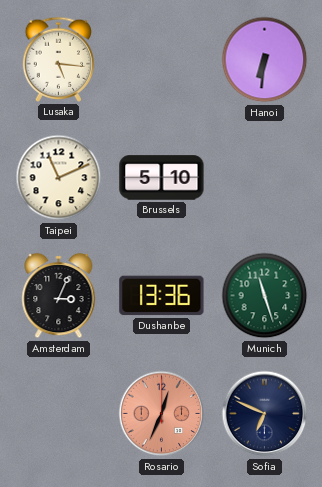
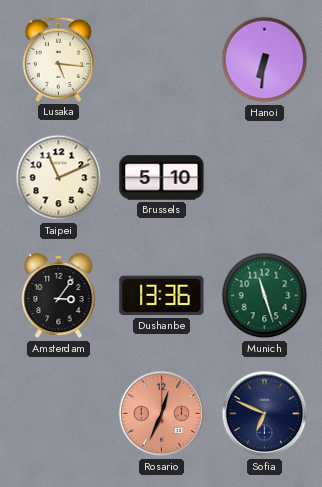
Amsterdam: 3:04 -> 3:06 (59, 296)
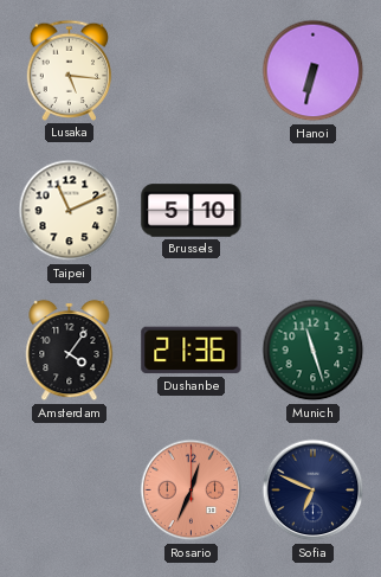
Hanoi: 6:31 -> 6:32 (314, 71)
Amsterdam: 3:06 -> 4:06 (70, 351)
Dushanbe: 13:36 -> 21:36 (192, 351)
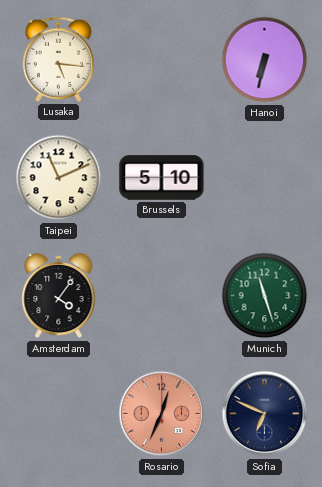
Dushanbe: 21:36 -> none (192, 351)
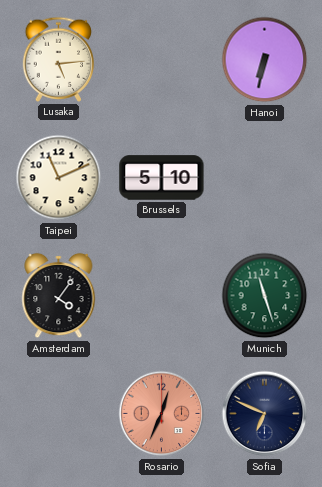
Lusaka: 5:16 -> 5:14 (59, 59)
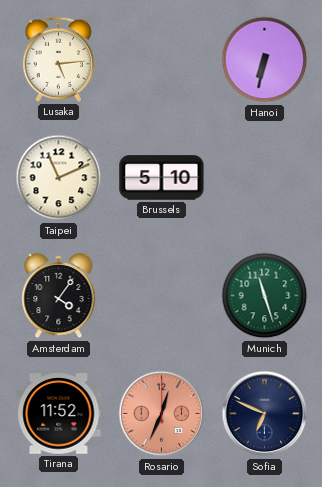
Tirana: none -> 11:52 (59, 414)
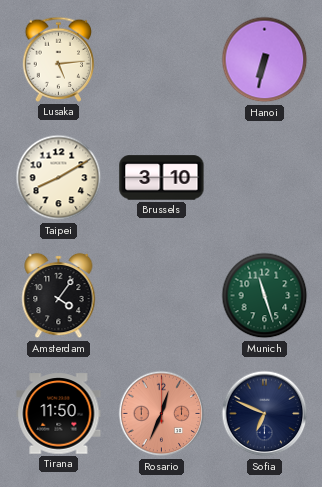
Taipei: 11:11 -> 8:10 (59, 178)
Brussels: 5:10 -> 3:10 (162, 178)
Tirana: 11:52 -> 11:50 (59, 414)
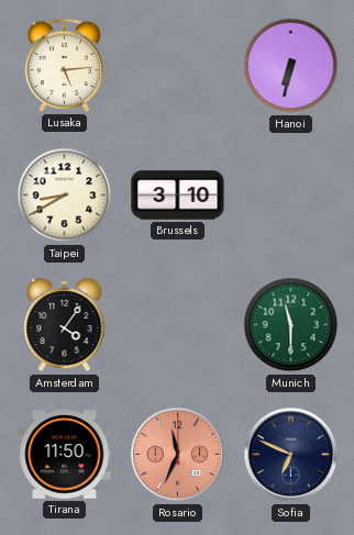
Taipei: 8:10 -> 8:40 (65, 196)
Munich: 11:27 -> 11:30 (291, 325)
Rosario: 12:34 -> 11:34 (178, 455)
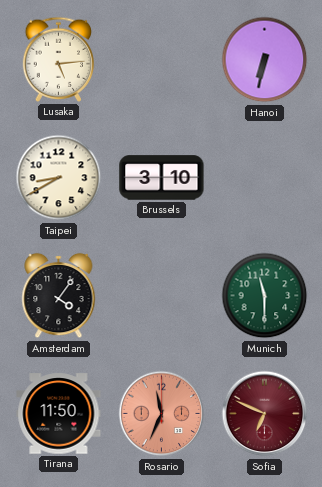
Sofia dial: navy -> burgundy (265, 414)
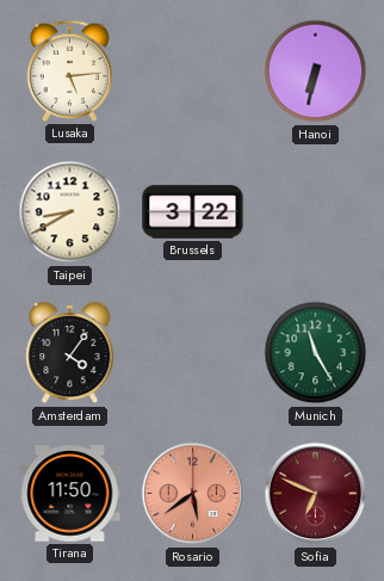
Brussels: 3:10 -> 3:22 (193, 212)
Munich: 11:30 -> 11:25 (316, 353)
Rosario: 11:34 -> 5:39 (193, 494)
